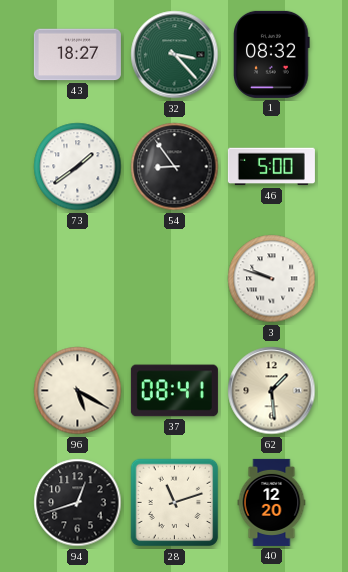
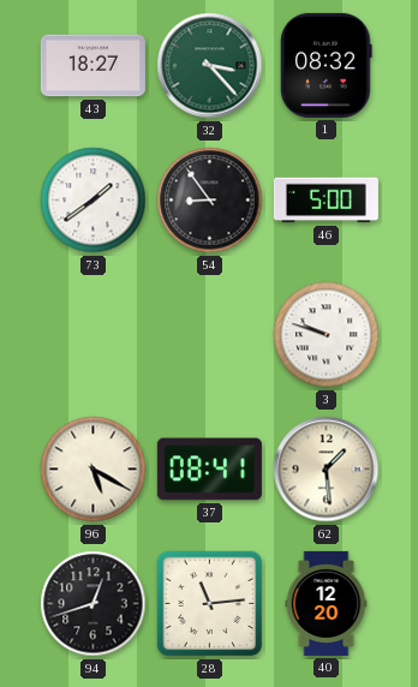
28: 11:12 -> 11:14 (210, 604)
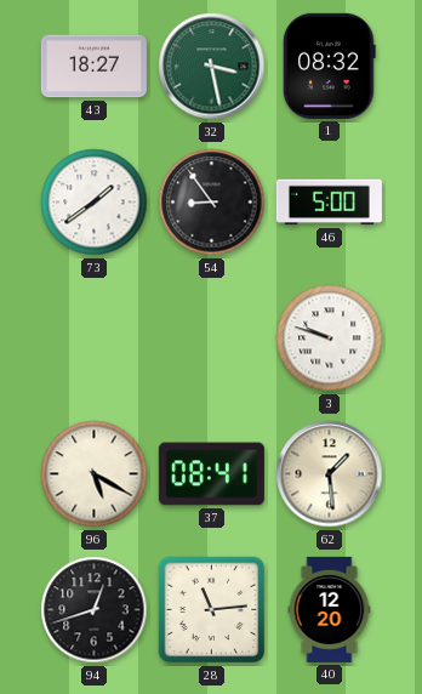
32: 3:23 -> 3:28 (212, 67)
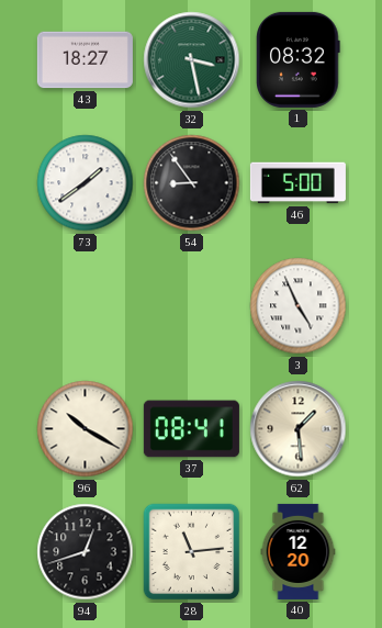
3: 9:48 -> 4:56 (299, 306)
96: 5:20 -> 10:20 (86, 429)
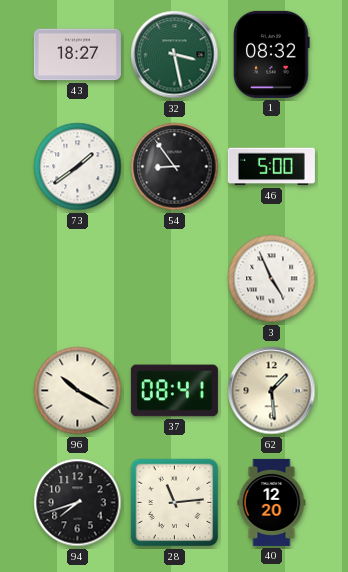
94: 12:42 -> 7:42 (78, 503)
